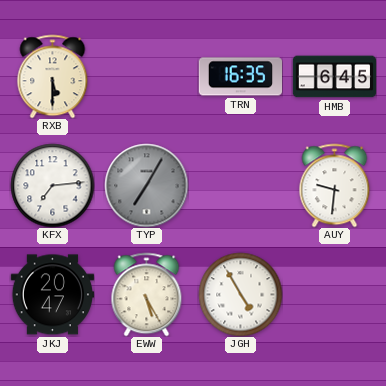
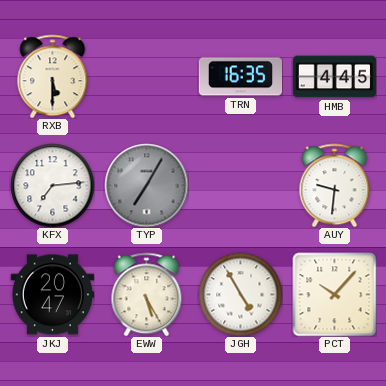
HMB: 6:45 -> 4:45 (334, 77)
PCT: none -> 10:07 (334, 294)
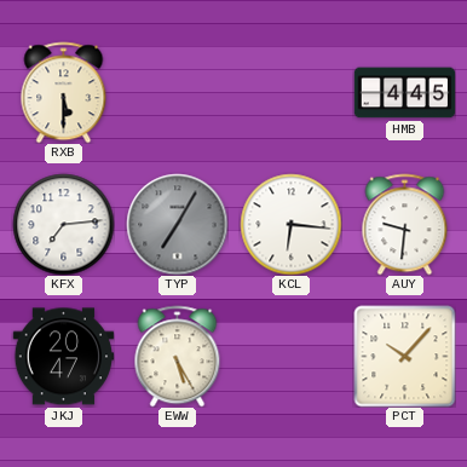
TRN: 16:35 -> none (240, 77)
KCL: none -> 6:16 (290, 224)
JGH: 4:55 -> none (240, 294)
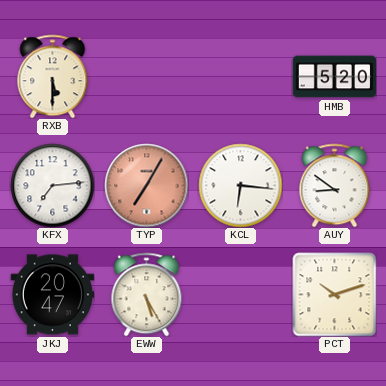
HMB: 4:45 -> 5:20 (334, 77)
TYP dial: grey -> salmon (146, 185)
AUY: 9:31 -> 8:51 (335, 185)
PCT: 10:07 -> 10:12 (334, 294)
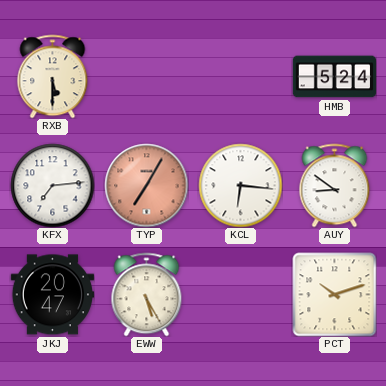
HMB: 5:20 -> 5:24 (334, 77)
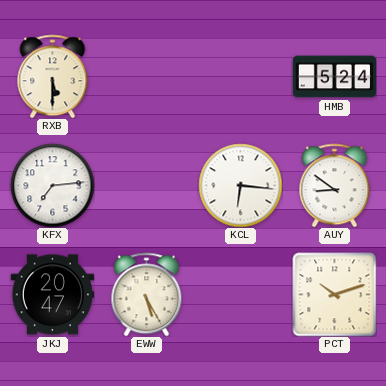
TYP: 7:05 -> none (146, 185)
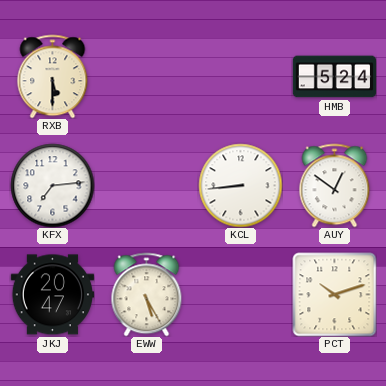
KCL: 6:16 -> 8:44 (240, 185)
AUY: 8:51 -> 12:51 (335, 185)
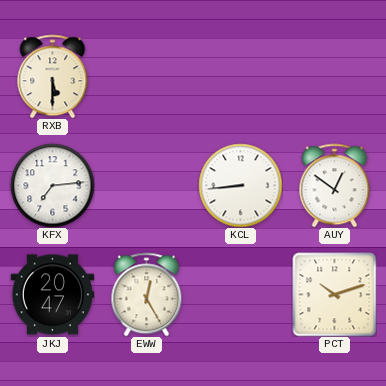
HMB: 5:24 -> none (334, 77)
EWW: 5:25 -> 12:25 (147, 294)
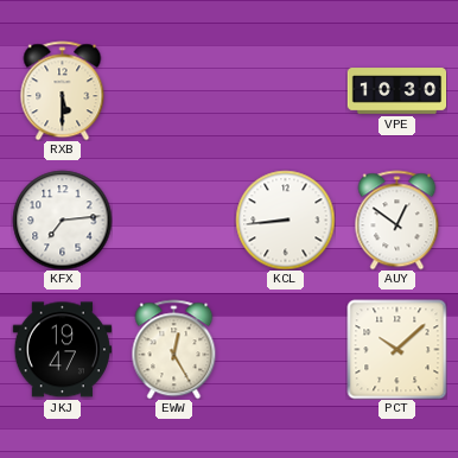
VPE: none -> 10:30 (396, 91)
JKJ: 20:47 -> 19:47 (62, 350)
PCT: 10:12 -> 10:08 (396, 349)
